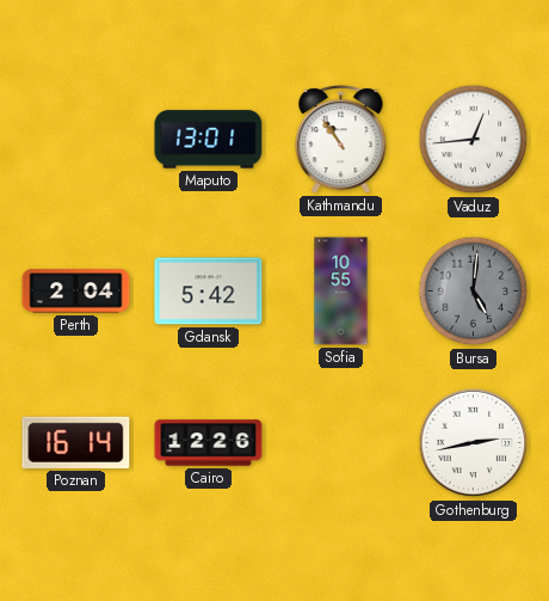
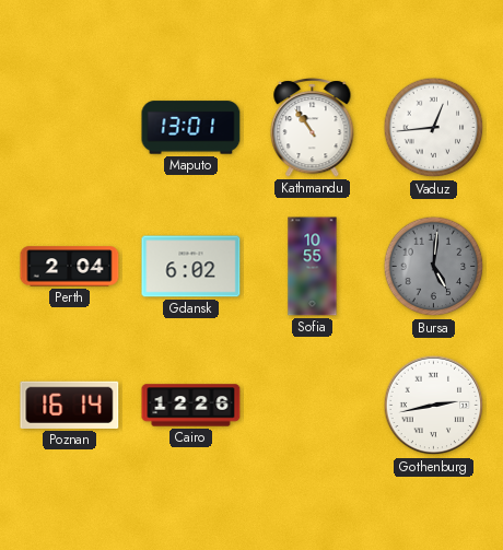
Gdansk: 5:42 -> 6:02 (191, 267)
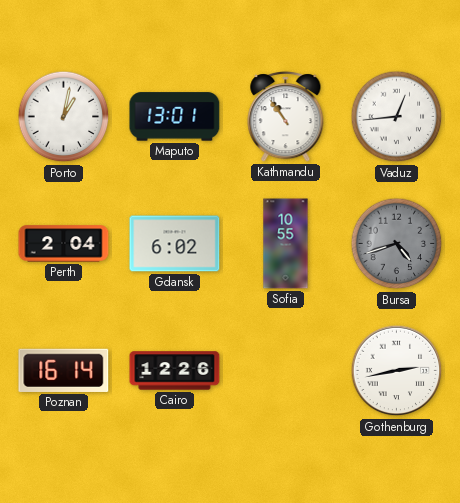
Porto: none -> 1:02 (64, 117)
Bursa: 5:01 -> 4:42 (397, 244)
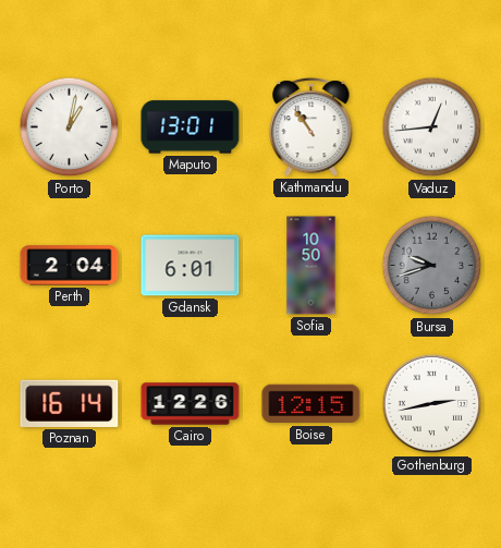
Gdansk: 6:02 -> 6:01 (191, 266)
Sofia: 10:55 -> 10:50 (311, 266)
Bursa: 4:42 -> 9:42 (432, 266)
Boise: none -> 12:15 (311, 404)
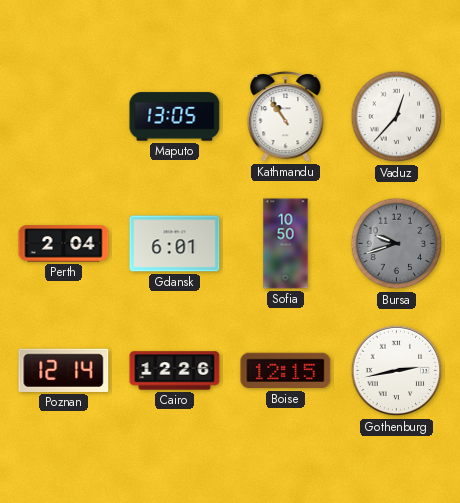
Porto: 1:02 -> none (70, 127)
Maputo: 13:01 -> 13:05 (175, 117)
Vaduz: 12:44 -> 12:37 (397, 117)
Poznan: 16:14 -> 12:14 (64, 370)
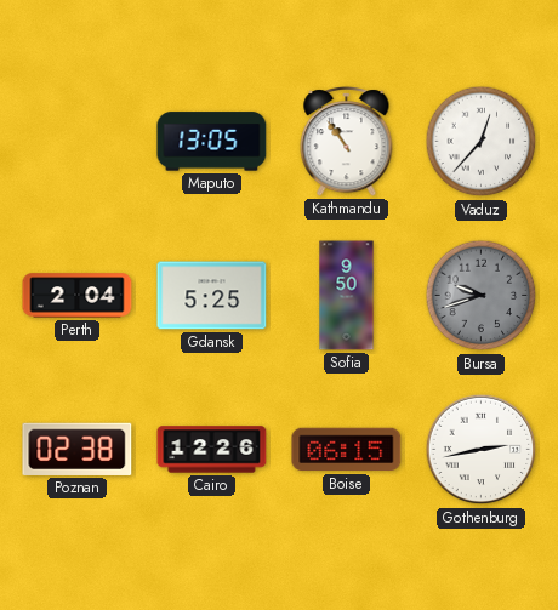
Gdansk: 6:01 -> 5:25 (212, 296)
Sofia: 10:50 -> 9:50 (347, 296)
Poznan: 12:14 -> 02:38 (78, 449)
Boise: 12:15 -> 06:15 (347, 450)
